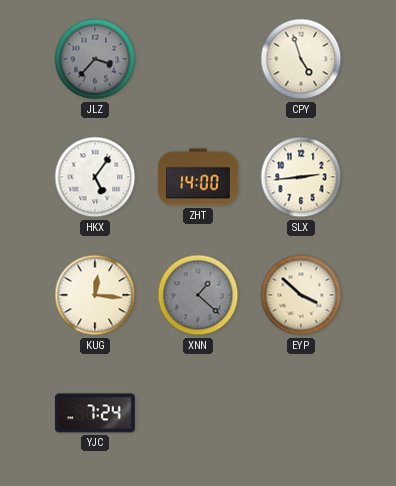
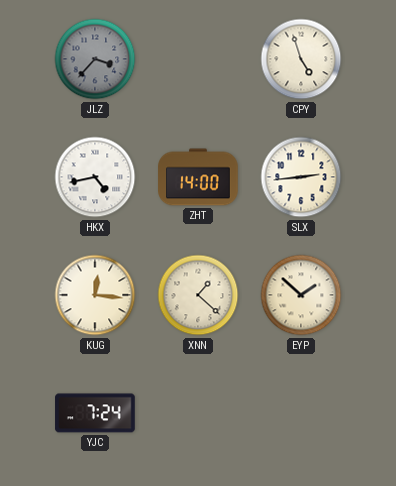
HKX: 5:06 -> 4:43 (95, 177)
XNN dial: grey -> cream (198, 295)
EYP: 3:52 -> 1:52 (301, 295)
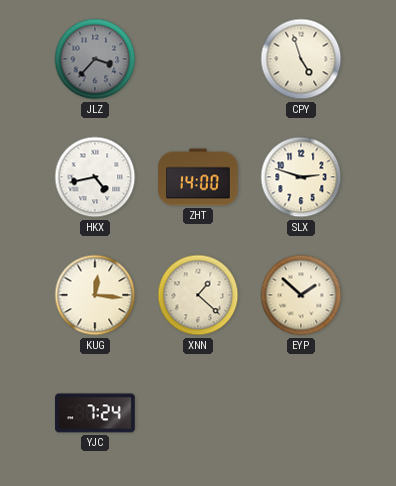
SLX: 2:44 -> 2:48 (301, 177)
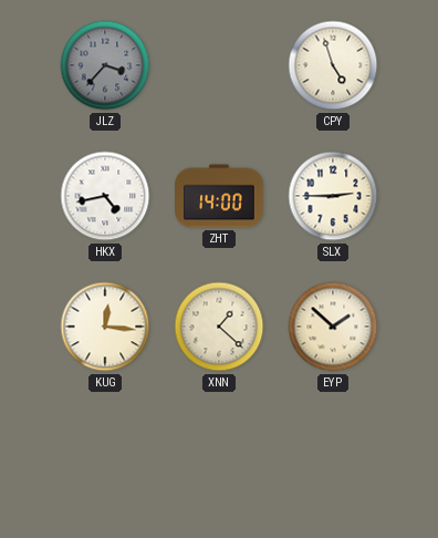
SLX: 2:48 -> 2:45 (333, 196)
YJC: 7:24 -> none (95, 413)
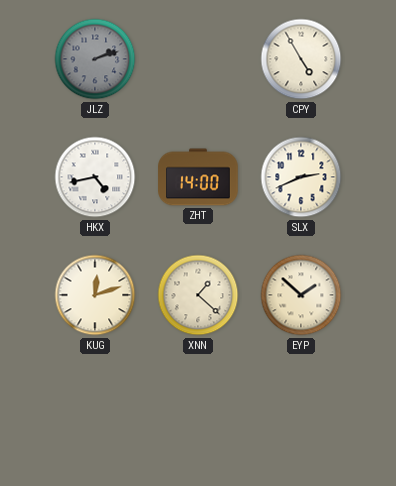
JLZ: 3:37 -> 2:12 (95, 59)
CPY: 4:57 -> 4:55 (301, 59)
SLX: 2:45 -> 2:41 (301, 177)
KUG: 12:16 -> 12:12 (95, 295)
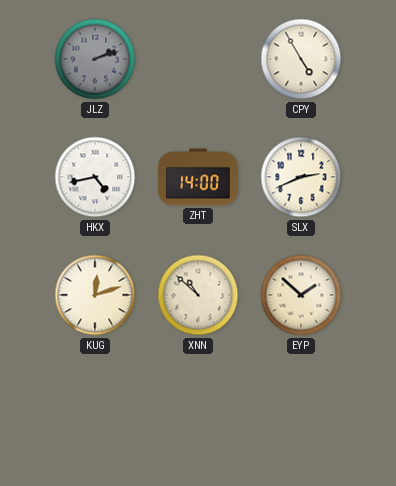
XNN: 1:22 -> 10:52 (198, 295)
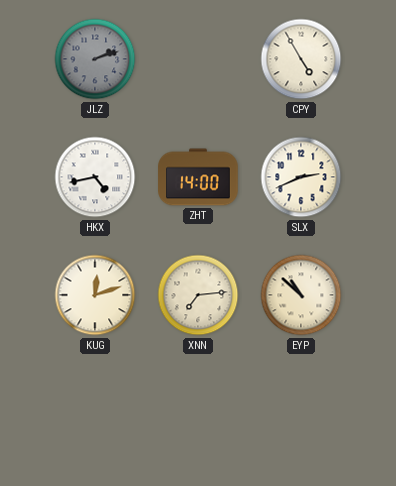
XNN: 10:52 -> 7:14 (198, 295)
EYP: 1:52 -> 10:52 (301, 295)
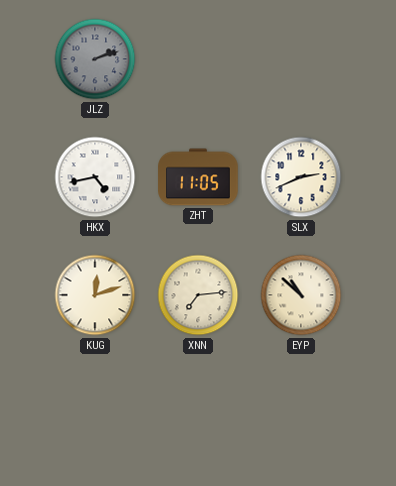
CPY: 4:55 -> none (301, 59)
ZHT: 14:00 -> 11:05 (198, 177)
